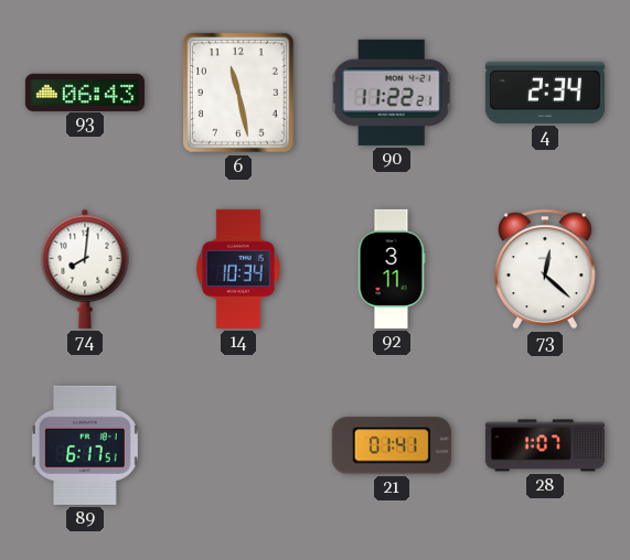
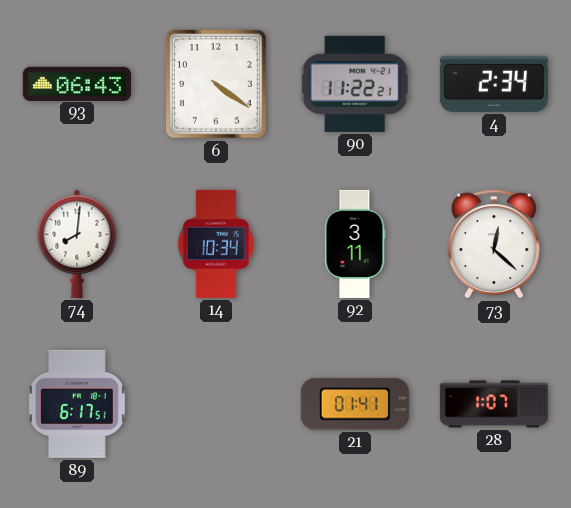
6: 11:28 -> 4:21 (217, 85)
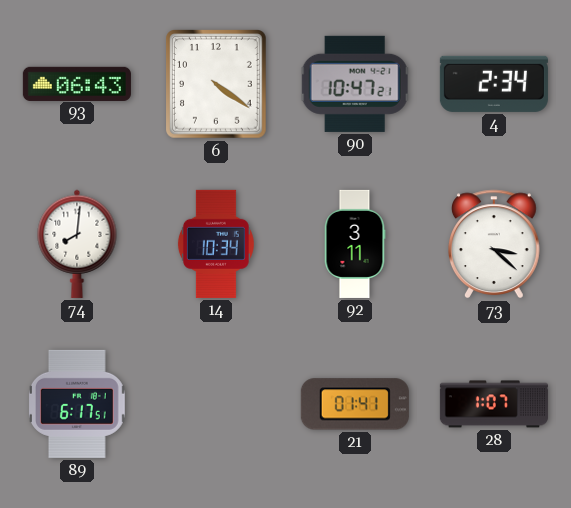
90: 11:22 -> 10:47 (355, 84)
73: 12:22 -> 3:22 (495, 244)
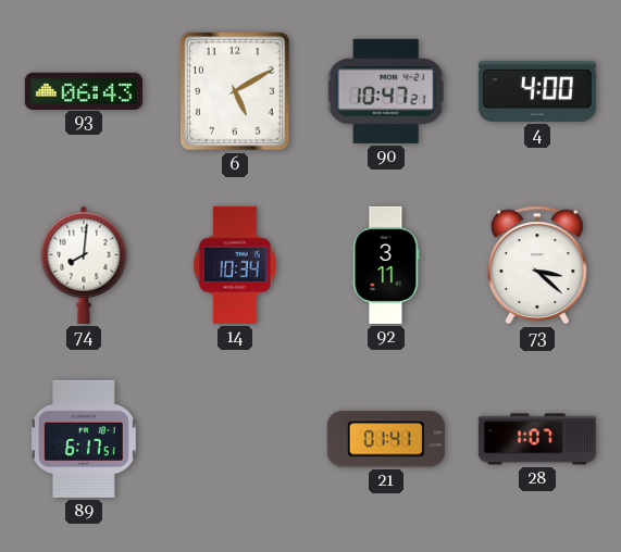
6: 4:21 -> 5:10 (236, 92)
4: 2:34 -> 4:00 (537, 91)
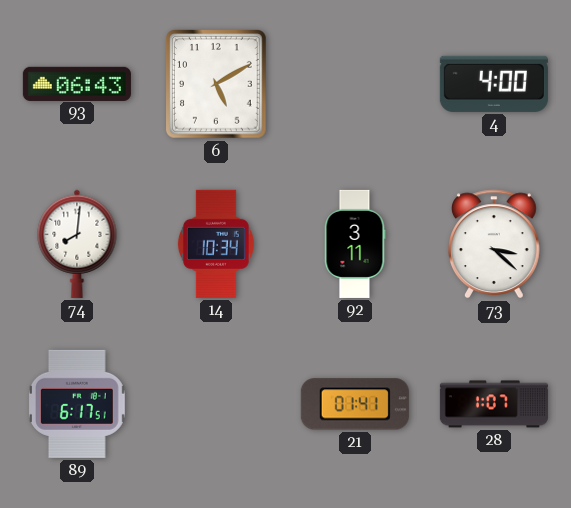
90: 10:47 -> none (386, 91)
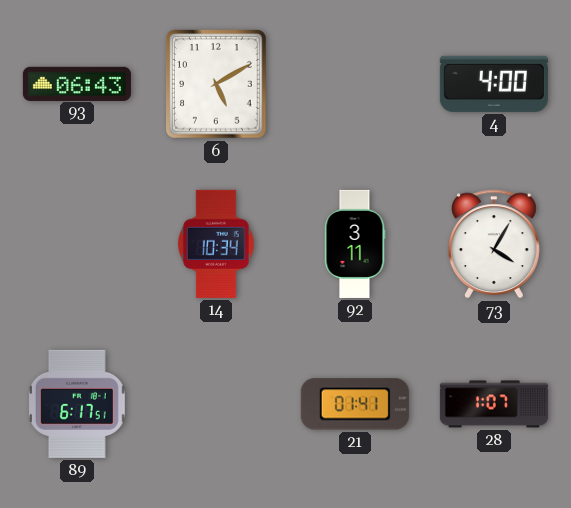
74: 8:01 -> none (77, 244)
73: 3:22 -> 4:05 (495, 244)
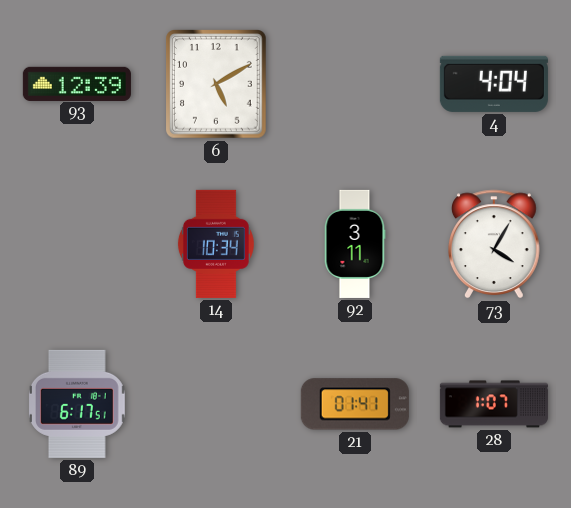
93: 06:43 -> 12:39 (77, 83)
4: 4:00 -> 4:04 (494, 84)
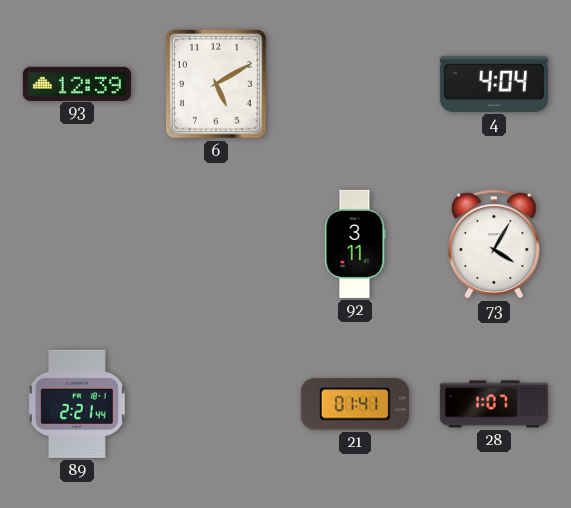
14: 10:34 -> none (216, 244)
89: 6:17 -> 2:21 (77, 404)
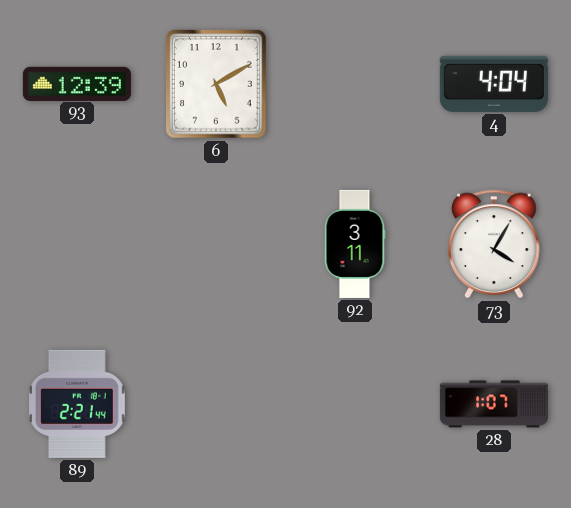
21: 01:41 -> none (355, 404)
